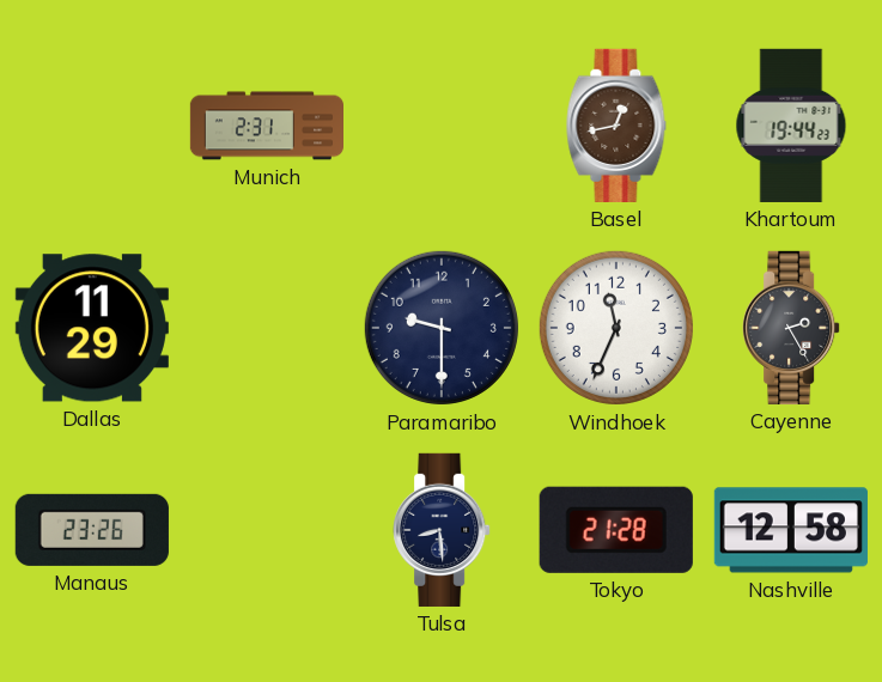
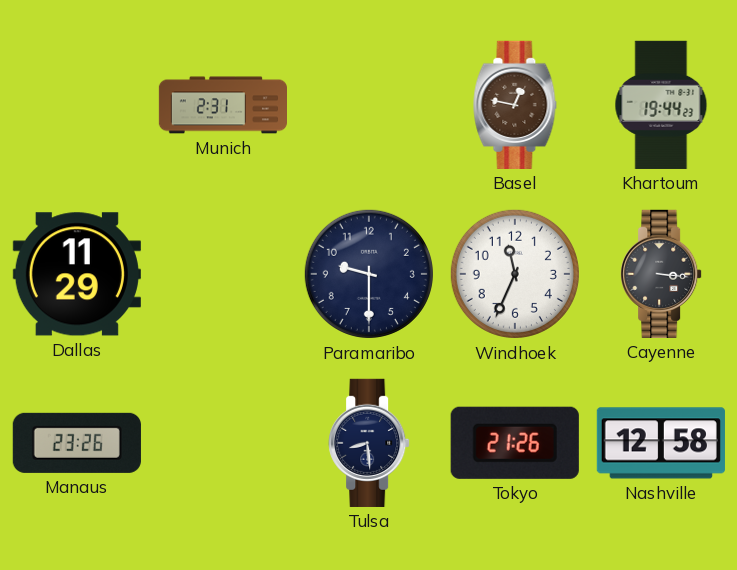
Basel: 12:43 -> 12:47 (515, 105)
Cayenne: 2:25 -> 3:16 (661, 274)
Tokyo: 21:28 -> 21:26 (515, 443)
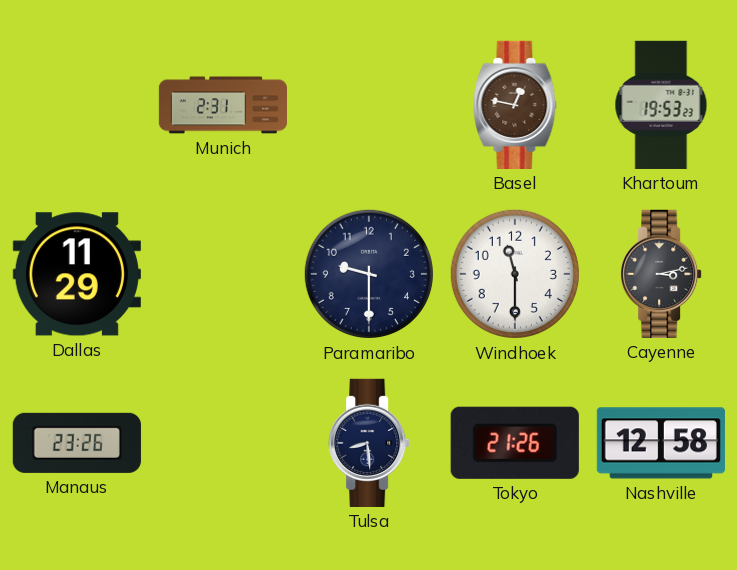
Khartoum: 19:44 -> 19:53 (661, 105)
Windhoek: 11:34 -> 11:30 (515, 274)
Cayenne: 3:16 -> 3:13 (661, 274)
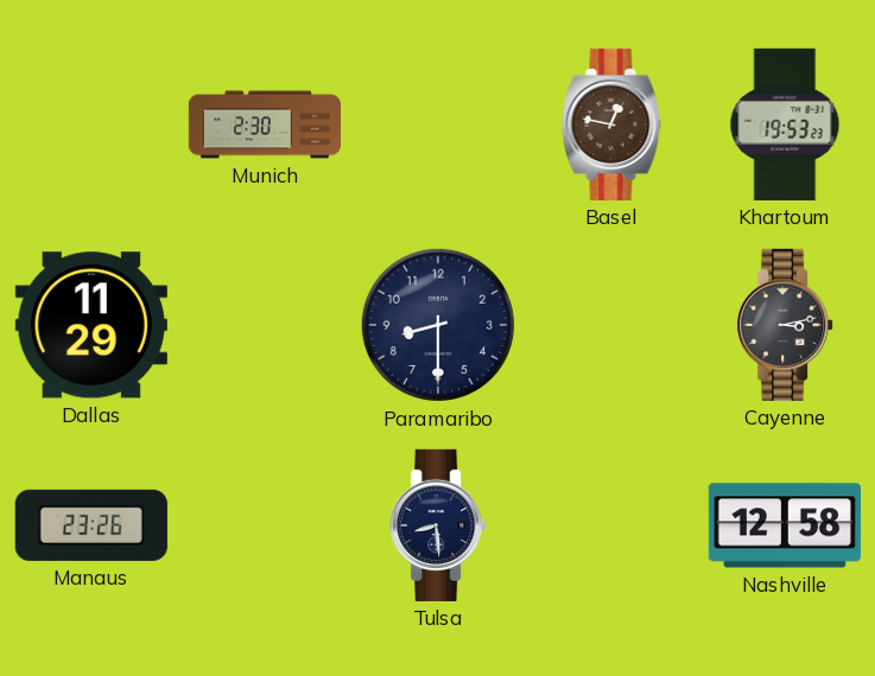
Munich: 2:31 -> 2:30 (264, 125)
Paramaribo: 9:30 -> 8:30 (438, 325)
Windhoek: 11:30 -> none (515, 274)
Tokyo: 21:26 -> none (515, 443)
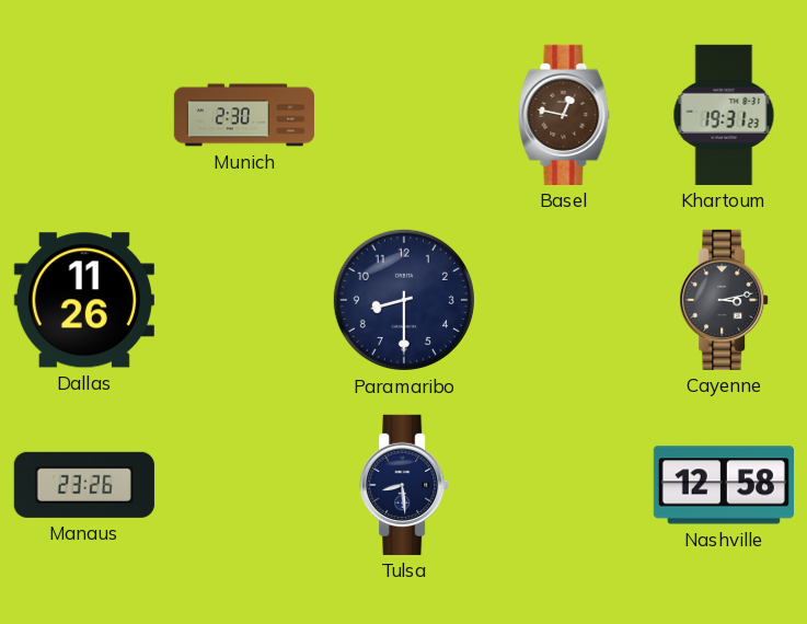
Khartoum: 19:53 -> 19:31 (724, 115)
Dallas: 11:29 -> 11:26 (84, 300)
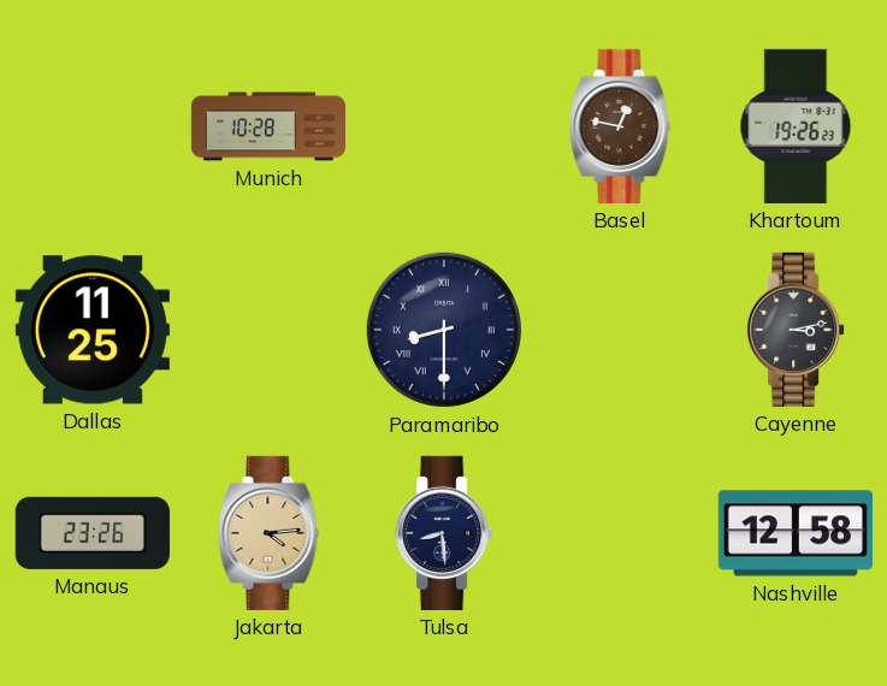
Munich: 2:30 -> 10:28 (267, 126)
Khartoum: 19:31 -> 19:26 (796, 126)
Dallas: 11:26 -> 11:25 (93, 330)
Paramaribo numerals: Arabic -> Roman (444, 330)
Jakarta: none -> 4:14 (268, 533)
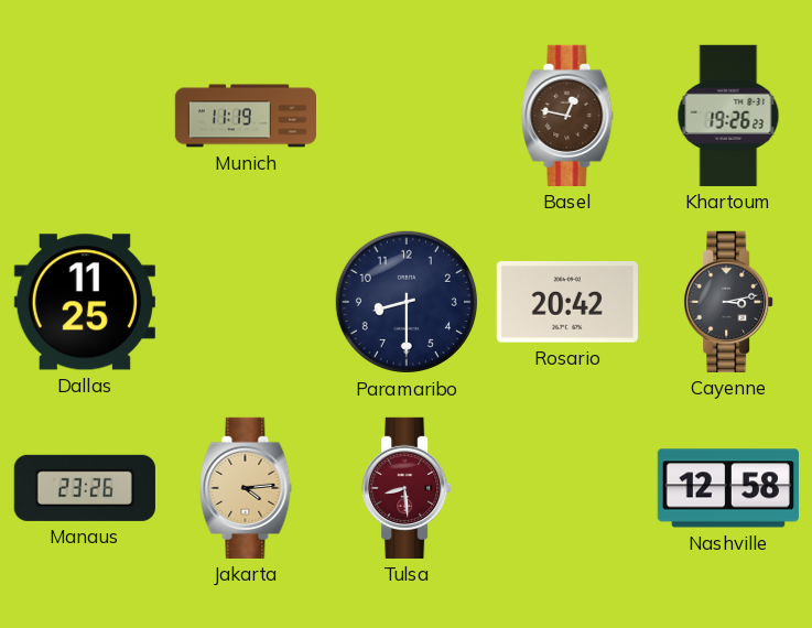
Munich: 10:28 -> 11:19 (245, 116)
Paramaribo numerals: Roman -> Arabic (407, 302)
Rosario: none -> 20:42 (567, 303)
Tulsa dial: navy -> burgundy (407, 488)
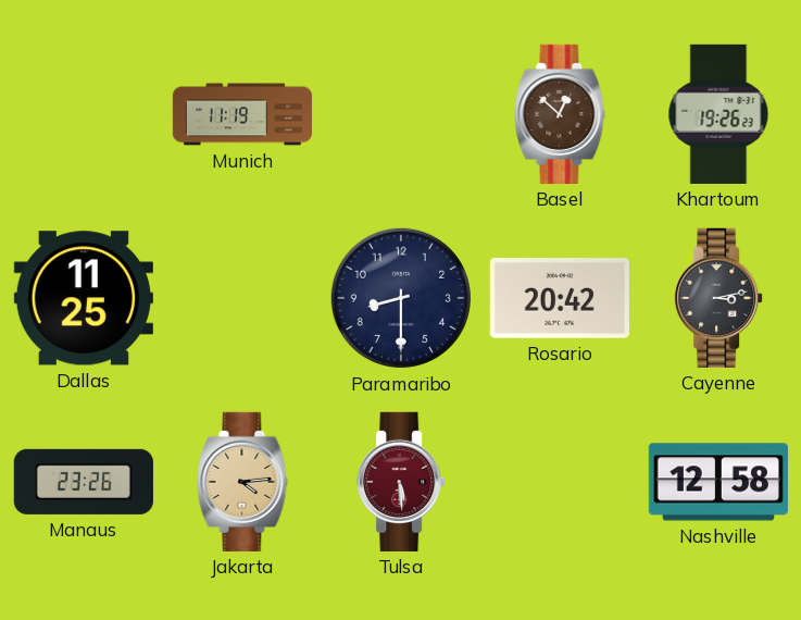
Basel: 12:47 -> 12:52 (560, 114)
Tulsa: 8:29 -> 5:29 (401, 482)
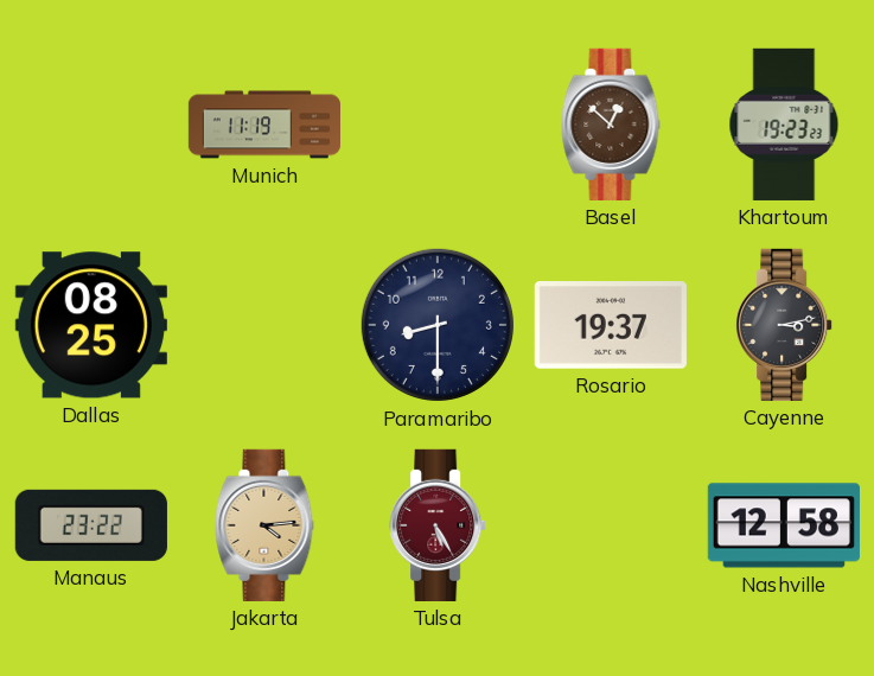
Khartoum: 19:26 -> 19:23 (784, 125)
Dallas: 11:25 -> 08:25 (91, 325)
Rosario: 20:42 -> 19:37 (611, 326)
Manaus: 23:26 -> 23:22 (91, 525)
Tulsa: 5:29 -> 5:25 (438, 525)
